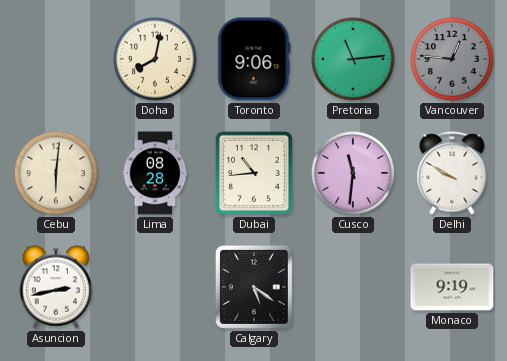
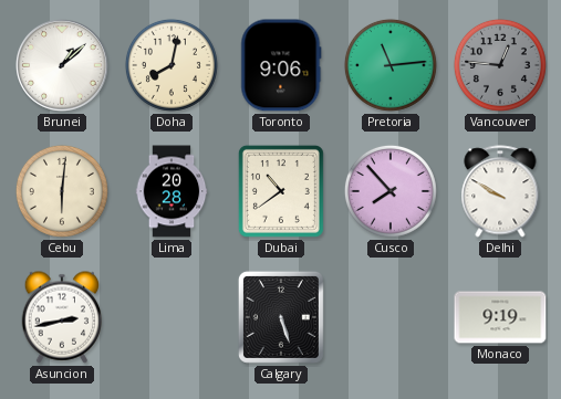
Brunei: none -> 1:08 (63, 66)
Lima: 08:28 -> 20:28 (172, 191)
Dubai: 10:44 -> 10:39 (281, 191)
Cusco: 11:31 -> 7:53 (391, 191)
Calgary: 5:21 -> 5:27 (281, 317)
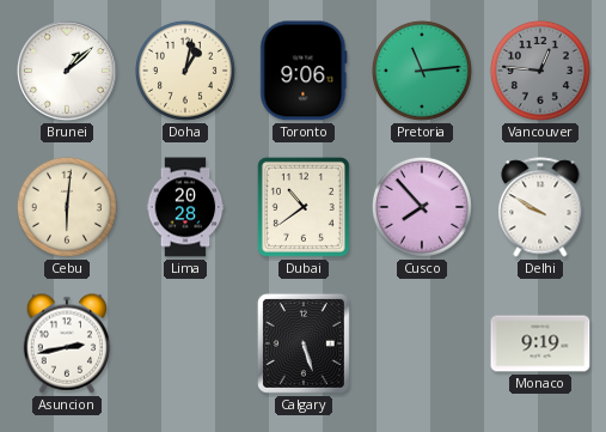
Doha: 8:02 -> 1:02 (185, 71)
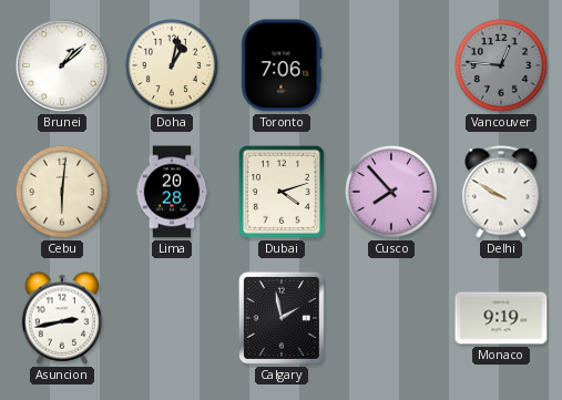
Toronto: 9:06 -> 7:06 (282, 65)
Pretoria: 11:14 -> none (422, 71)
Dubai: 10:39 -> 4:12 (282, 192)
Calgary: 5:27 -> 1:58 (282, 318)
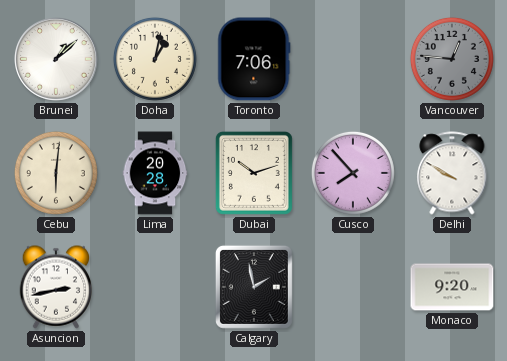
Dubai: 4:12 -> 10:12 (254, 173)
Monaco: 9:19 -> 9:20 (452, 287)
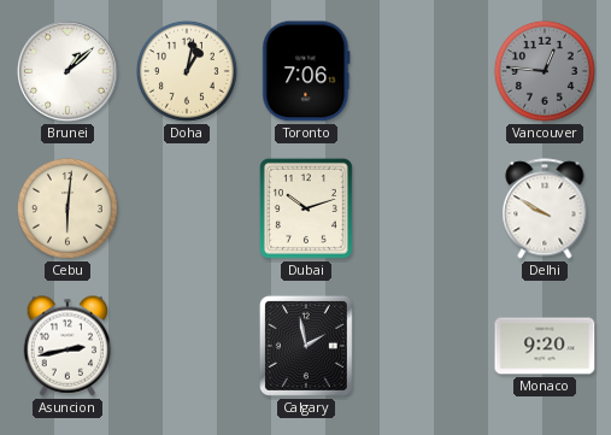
Lima: 20:28 -> none (155, 173)
Cusco: 7:53 -> none (353, 173)
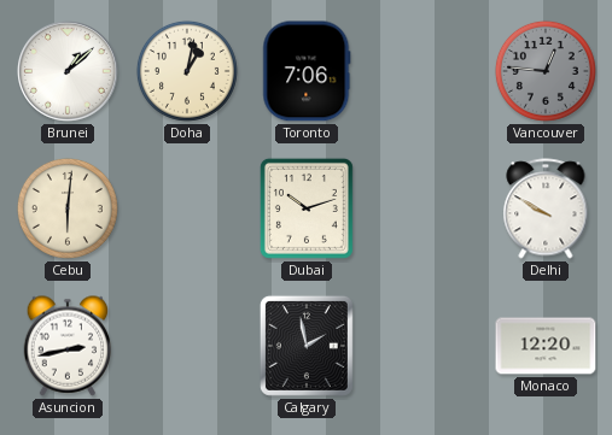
Monaco: 9:20 -> 12:20 (546, 346)
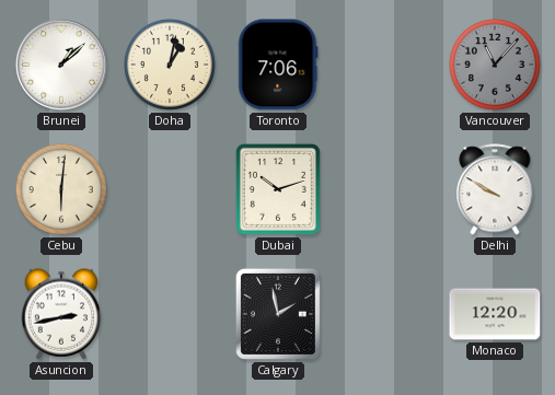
Vancouver: 12:46 -> 11:07 (495, 65)
